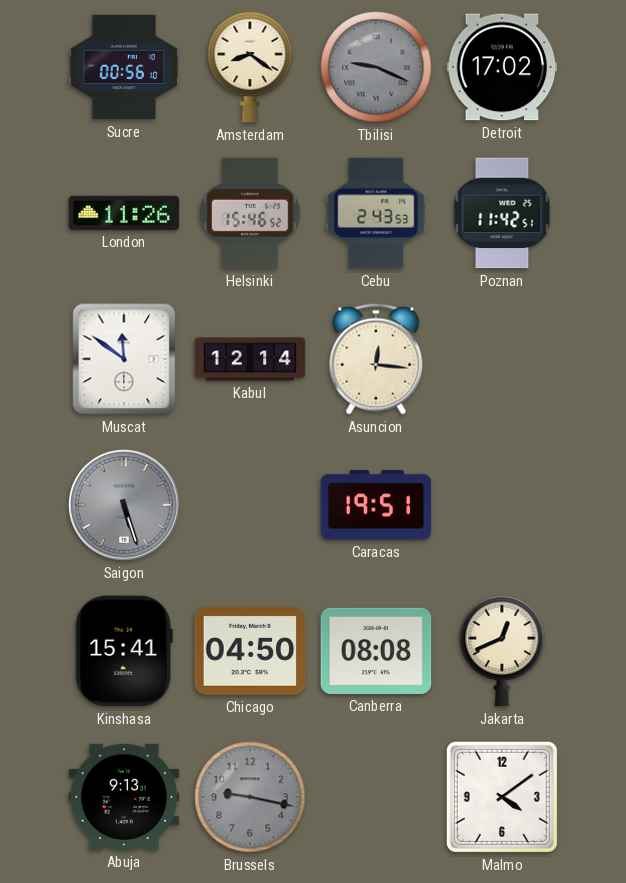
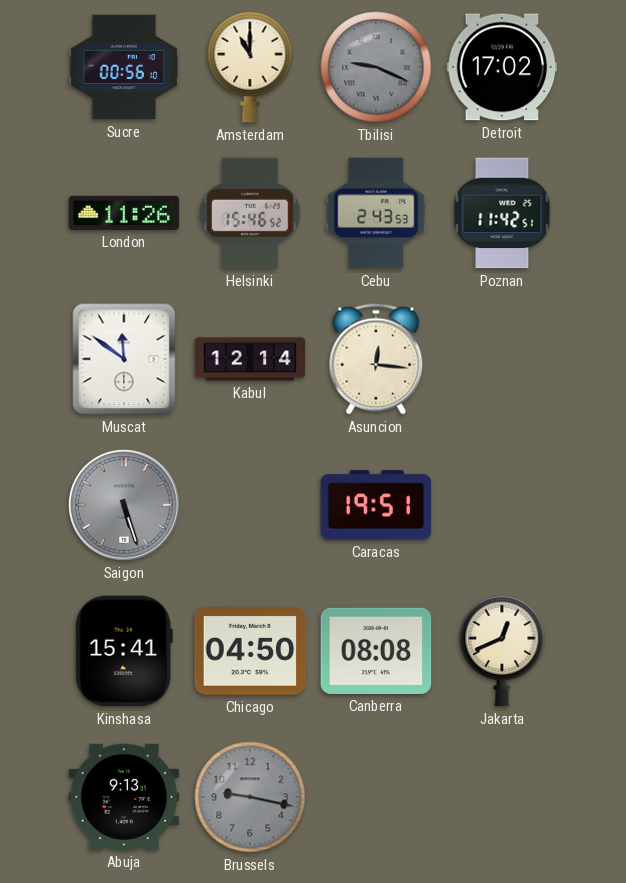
Amsterdam: 8:21 -> 11:00 (250, 67)
Malmo: 4:09 -> none (502, 797)
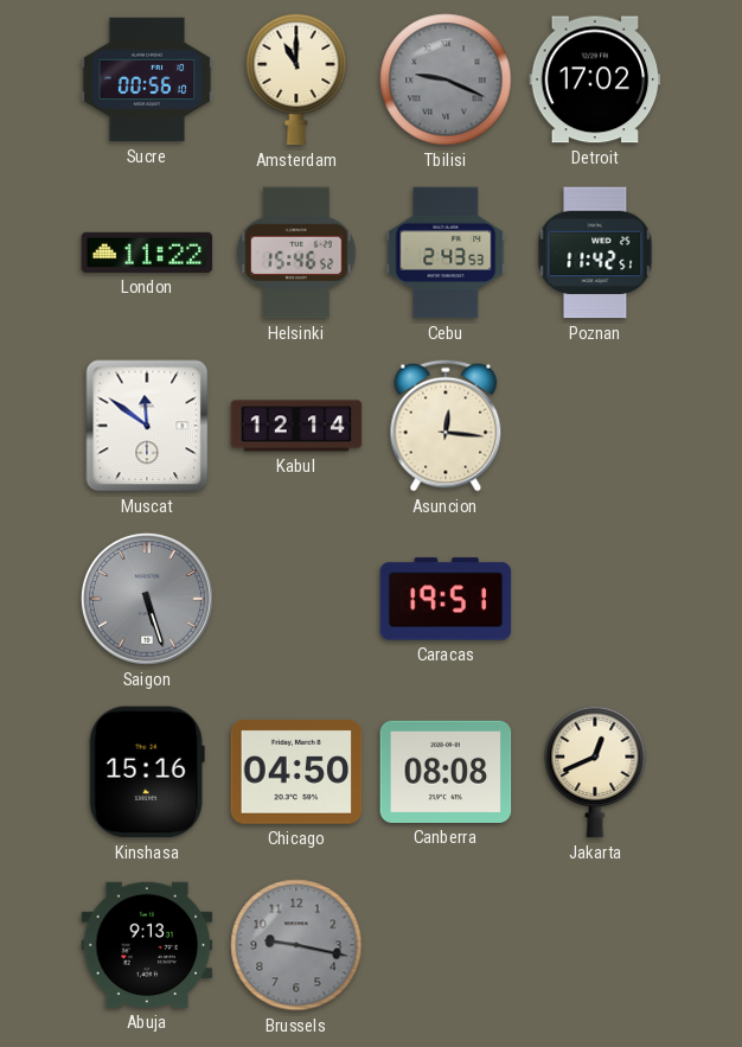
London: 11:26 -> 11:22 (147, 253)
Kinshasa: 15:41 -> 15:16 (147, 772)
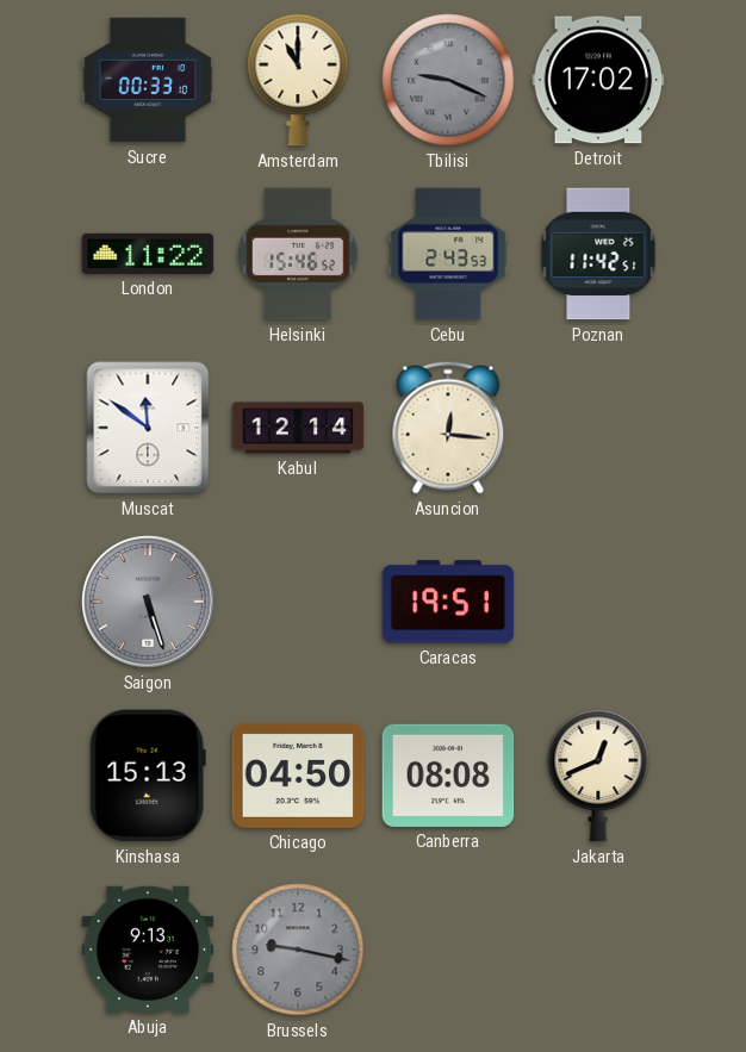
Sucre: 00:56 -> 00:33 (148, 80)
Kinshasa: 15:16 -> 15:13 (148, 776)
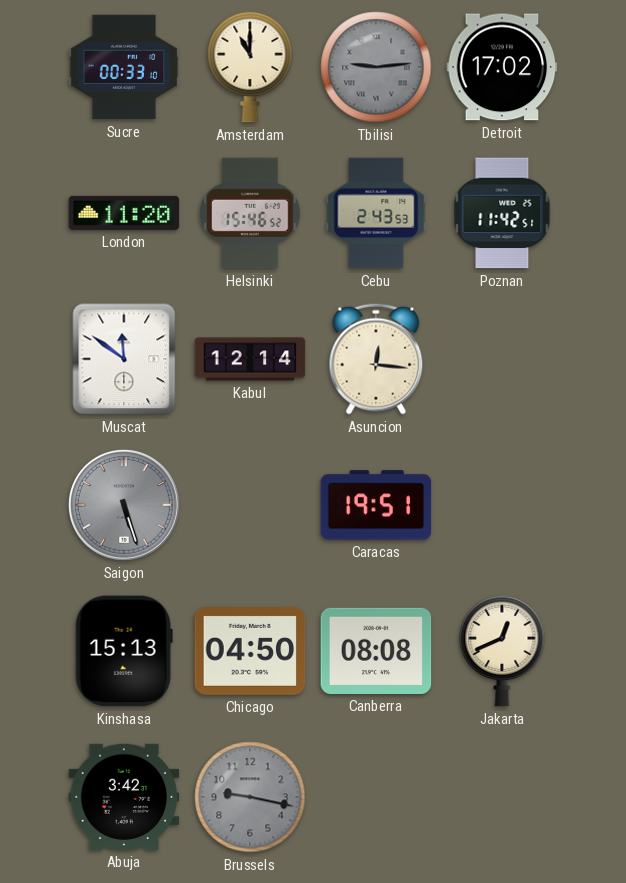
Tbilisi: 9:19 -> 9:14 (376, 67)
London: 11:22 -> 11:20 (124, 213)
Abuja: 9:13 -> 3:42 (124, 797)
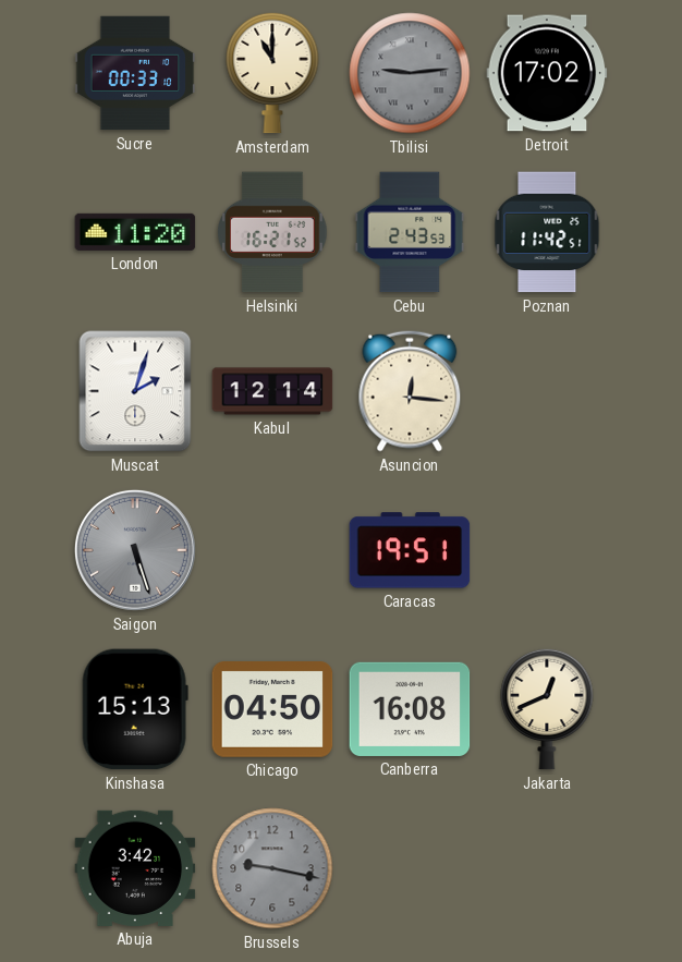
Helsinki: 15:46 -> 16:21 (272, 232)
Muscat: 11:51 -> 2:03 (135, 391)
Canberra: 08:08 -> 16:08 (410, 709)
